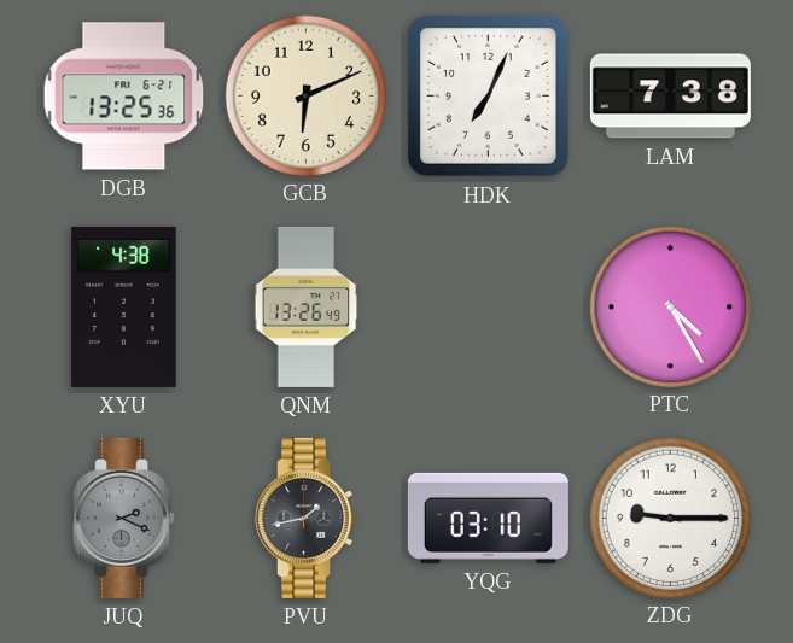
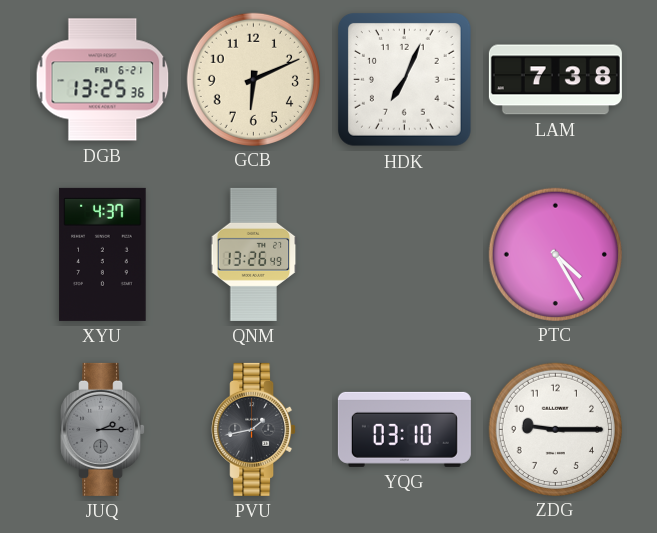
XYU: 4:38 -> 4:37 (103, 254)
JUQ: 2:19 -> 2:15 (103, 429)
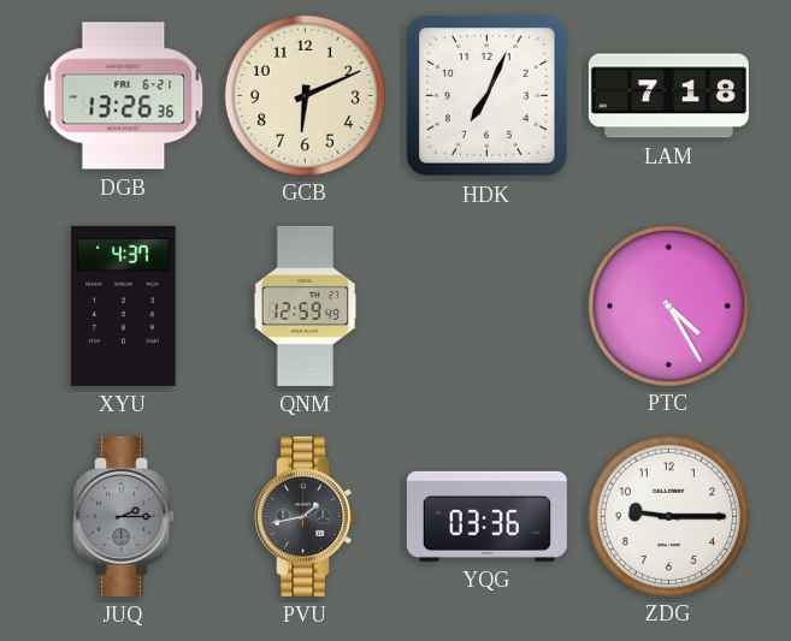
DGB: 13:25 -> 13:26 (124, 96)
LAM: 7:38 -> 7:18 (668, 96)
QNM: 13:26 -> 12:59 (306, 305)
YQG: 03:10 -> 03:36 (486, 516)
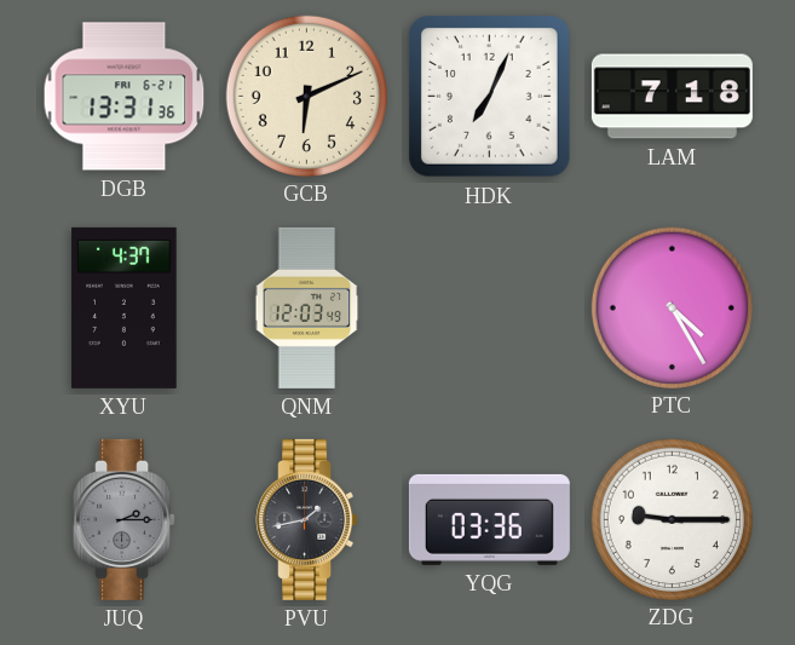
DGB: 13:26 -> 13:31 (125, 97)
QNM: 12:59 -> 12:03 (307, 307)
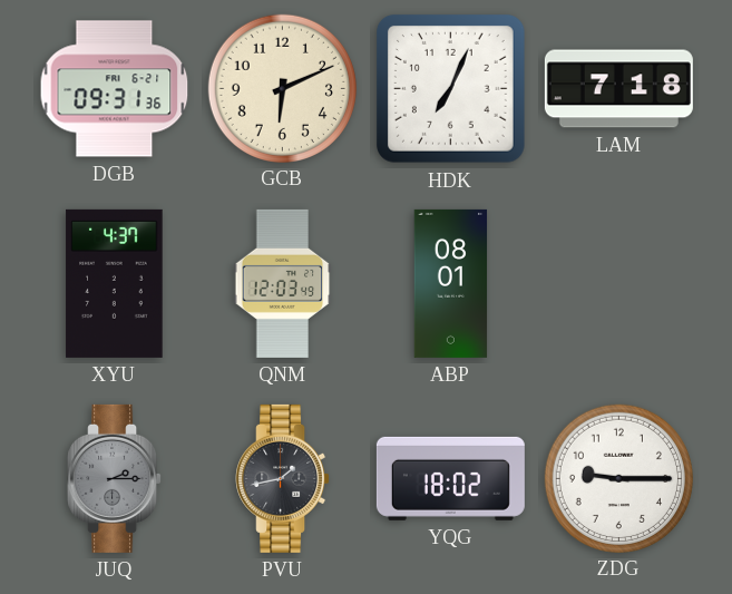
DGB: 13:31 -> 09:31 (115, 89)
ABP: none -> 08:01 (451, 283)
PTC: 4:25 -> none (672, 307)
YQG: 03:36 -> 18:02 (450, 478)
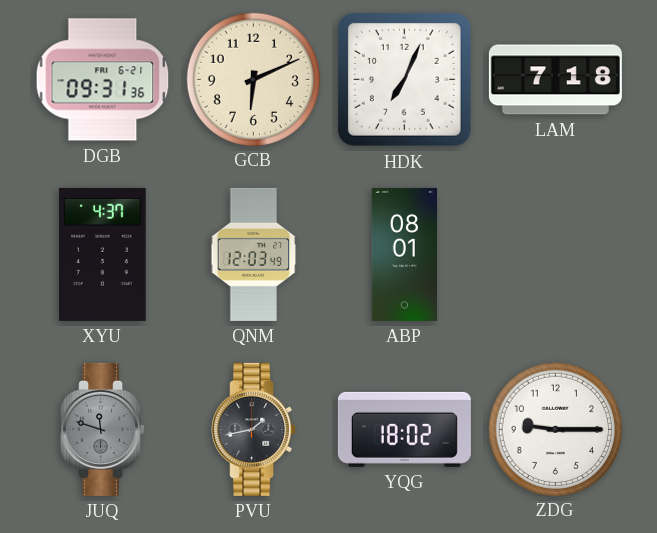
JUQ: 2:15 -> 11:48 (103, 429)
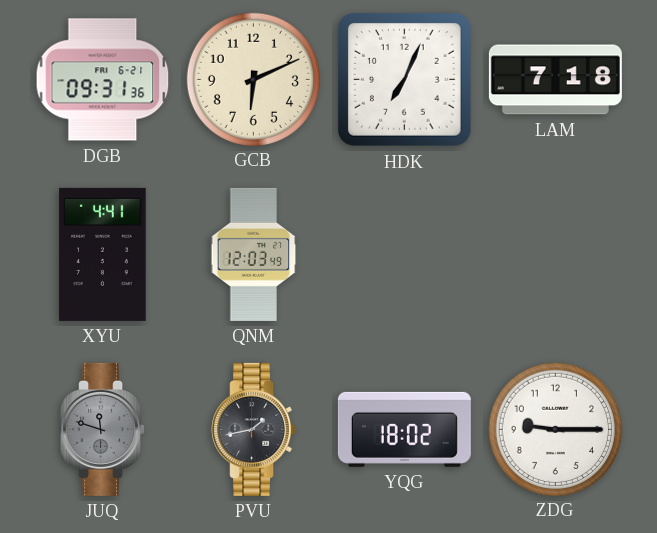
XYU: 4:37 -> 4:41 (103, 254)
ABP: 08:01 -> none (405, 254)
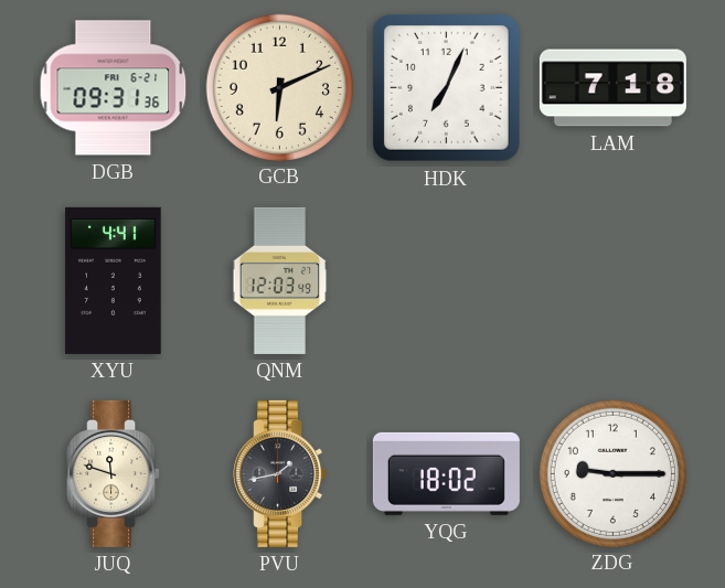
JUQ dial: grey -> cream (114, 473)
